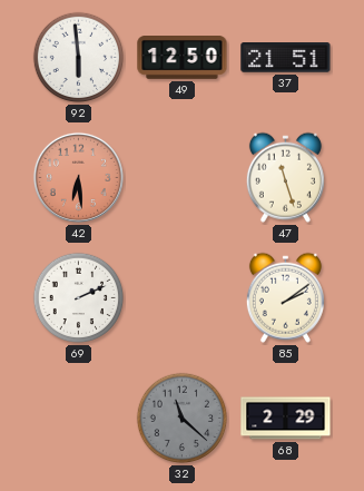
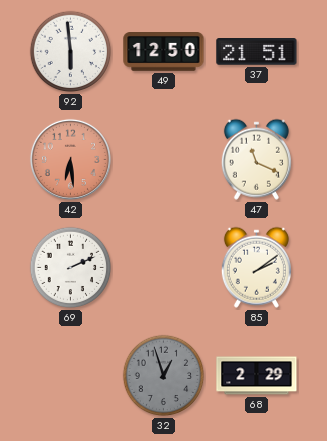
47: 11:27 -> 11:19 (256, 159)
32: 11:22 -> 12:57 (164, 376)
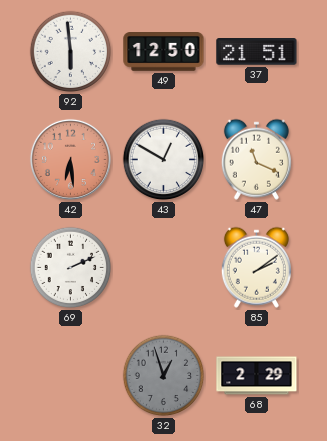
43: none -> 12:50 (164, 160)
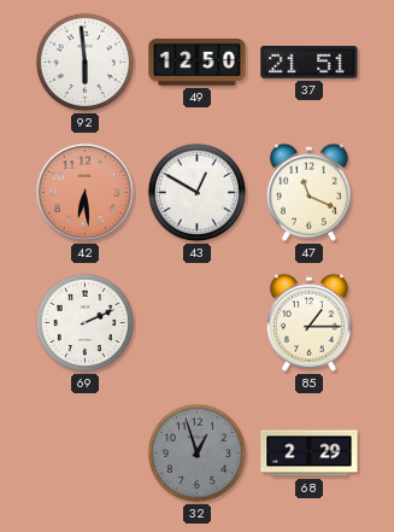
85: 2:09 -> 1:15 (308, 322)
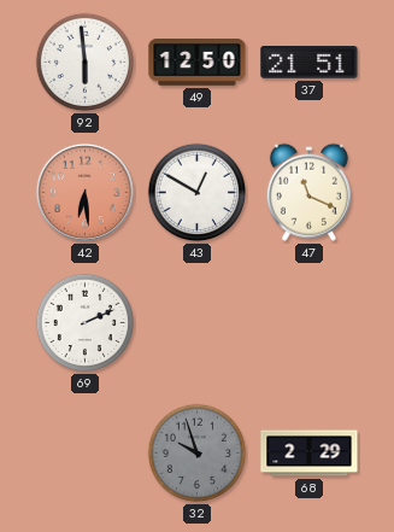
85: 1:15 -> none (308, 322)
32: 12:57 -> 9:57 (198, 454)
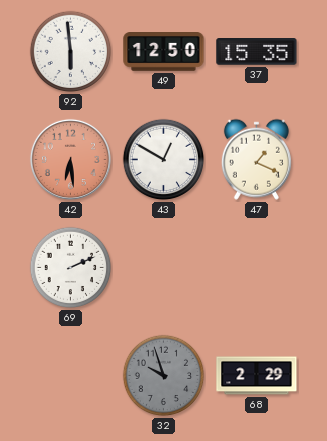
37: 21:51 -> 15:35 (257, 52)
47: 11:19 -> 1:19 (256, 159)
